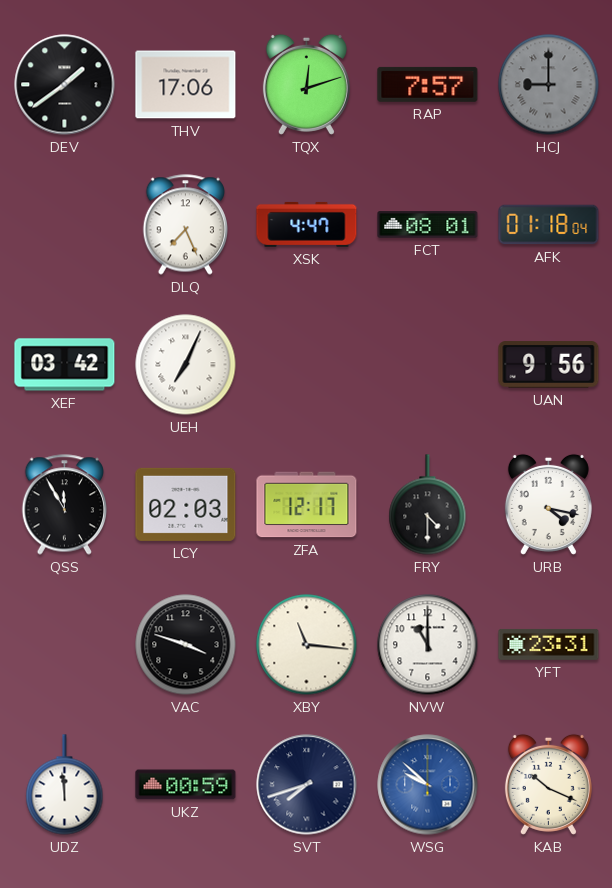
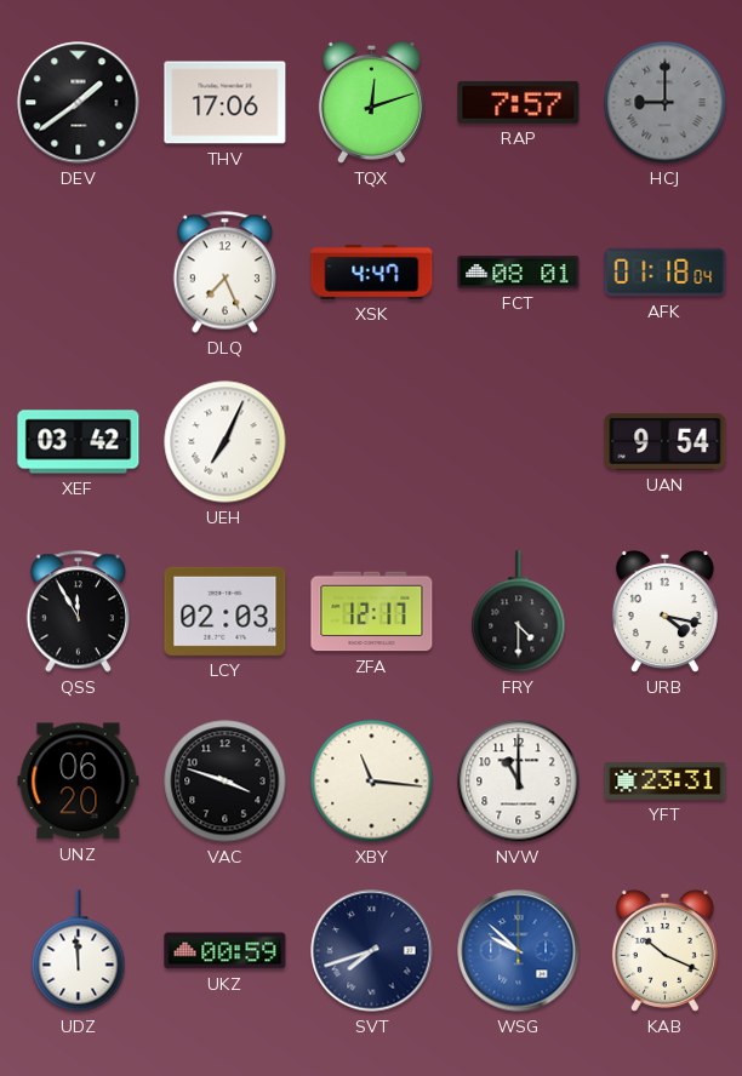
UAN: 9:56 -> 9:54 (666, 442)
UNZ: none -> 06:20 (79, 782)
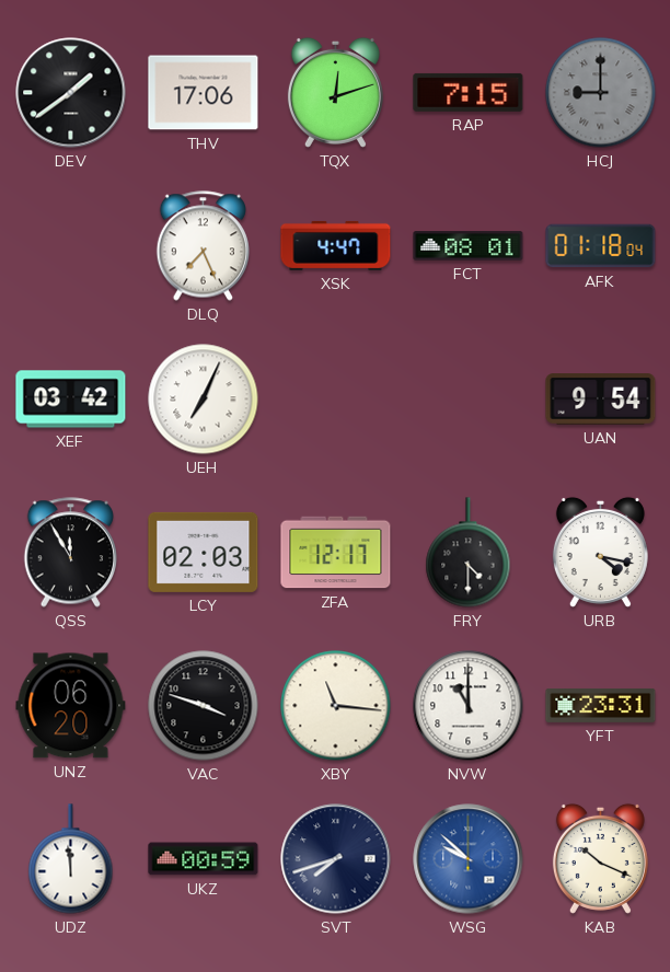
RAP: 7:57 -> 7:15 (469, 92)
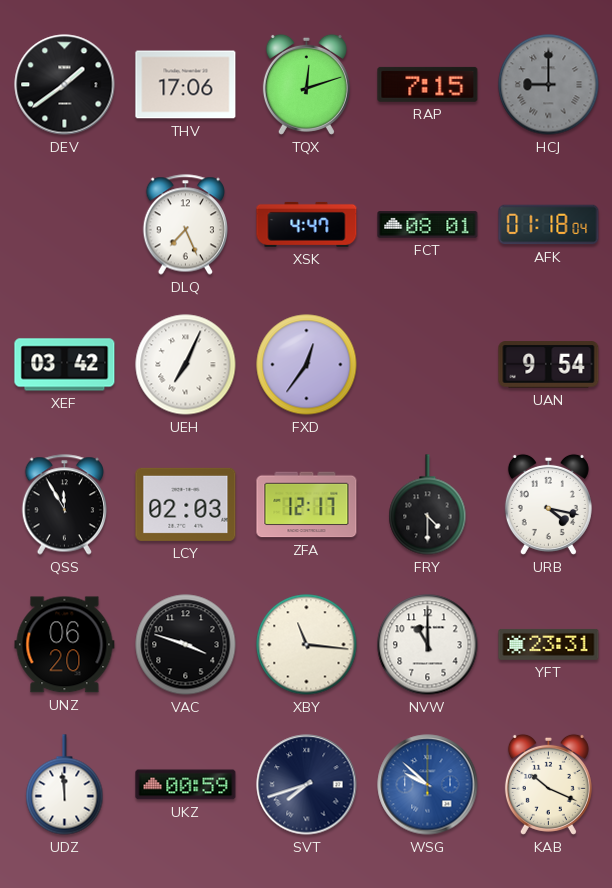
FXD: none -> 12:36 (307, 365)
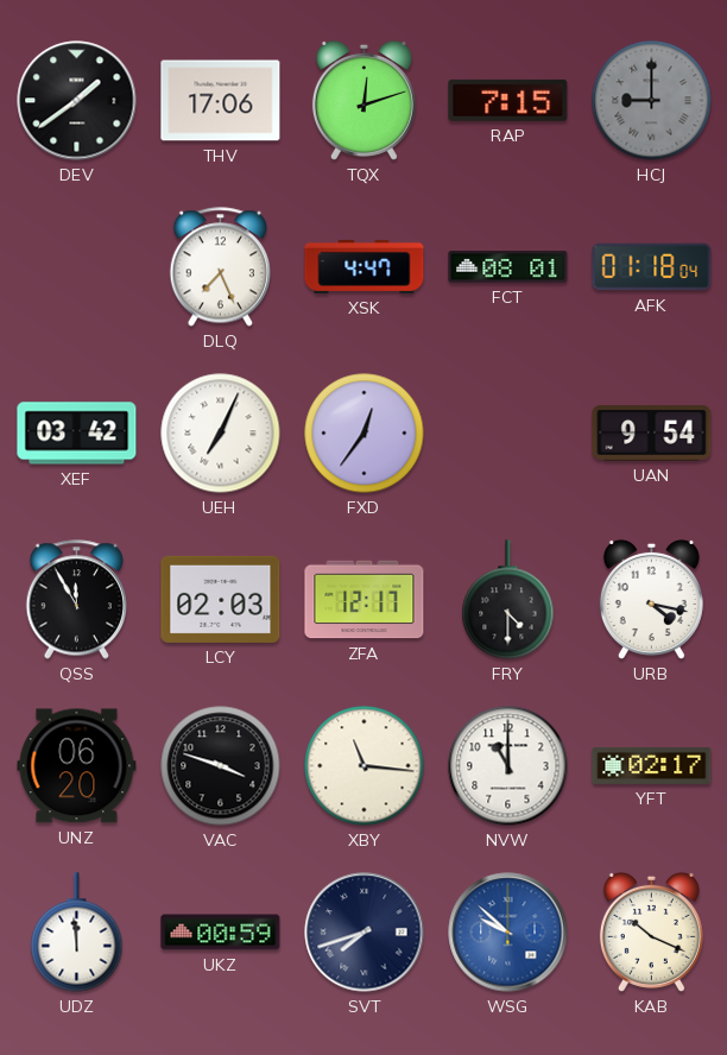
YFT: 23:31 -> 02:17 (652, 765)
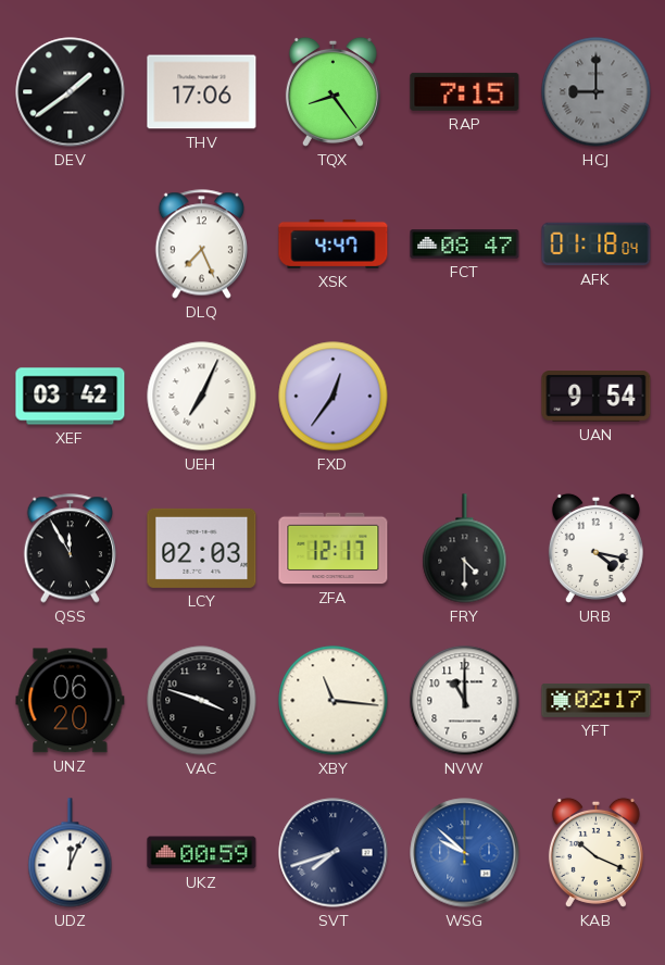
TQX: 12:12 -> 8:24 (332, 91)
FCT: 08:01 -> 08:47 (465, 245)
UDZ: 11:59 -> 12:04 (71, 853)
